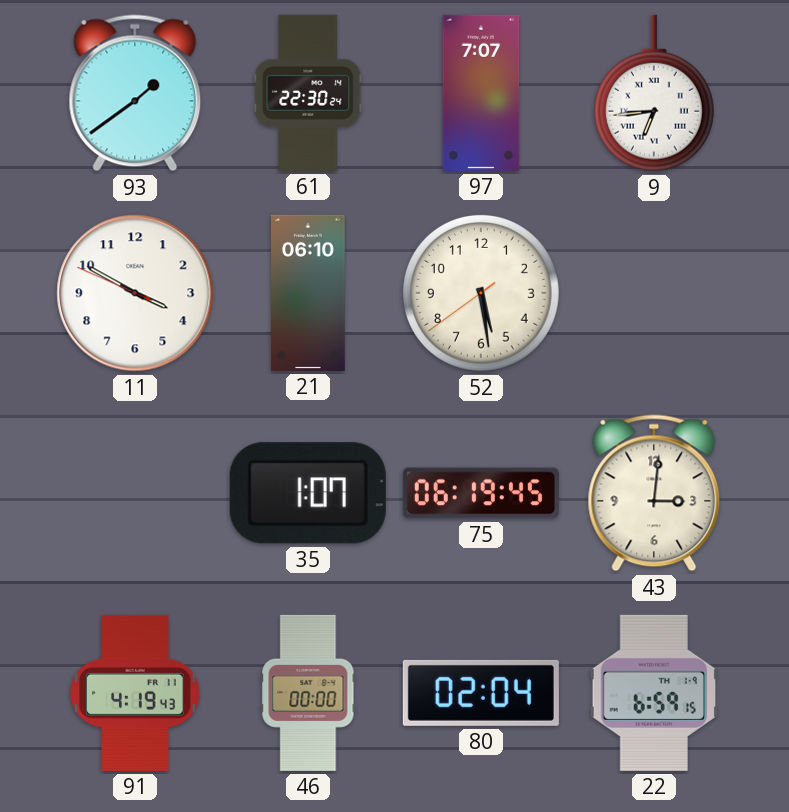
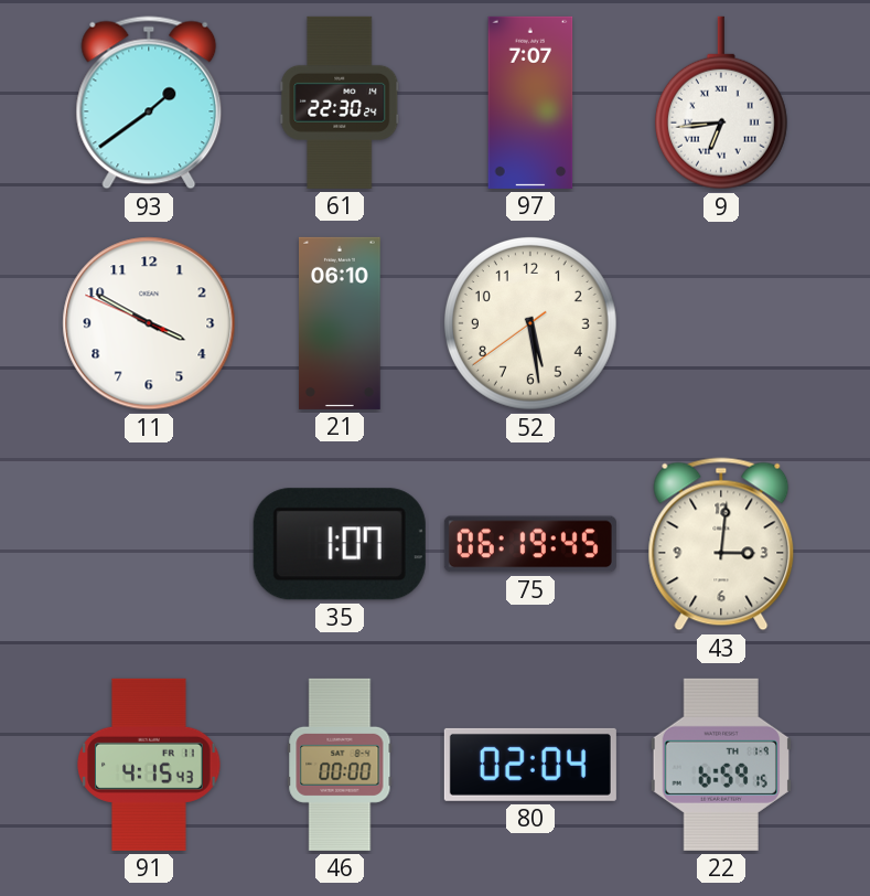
91: 4:19 -> 4:15 (149, 765)
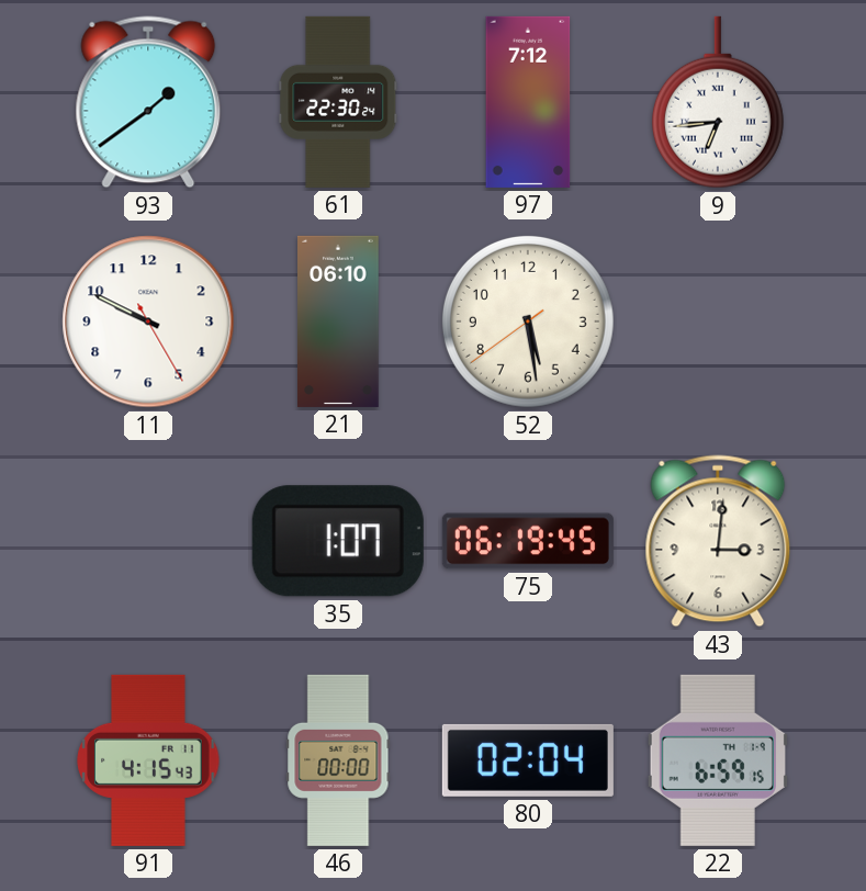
97: 7:07 -> 7:12 (528, 102)
11: 3:49 -> 9:49 (148, 322)
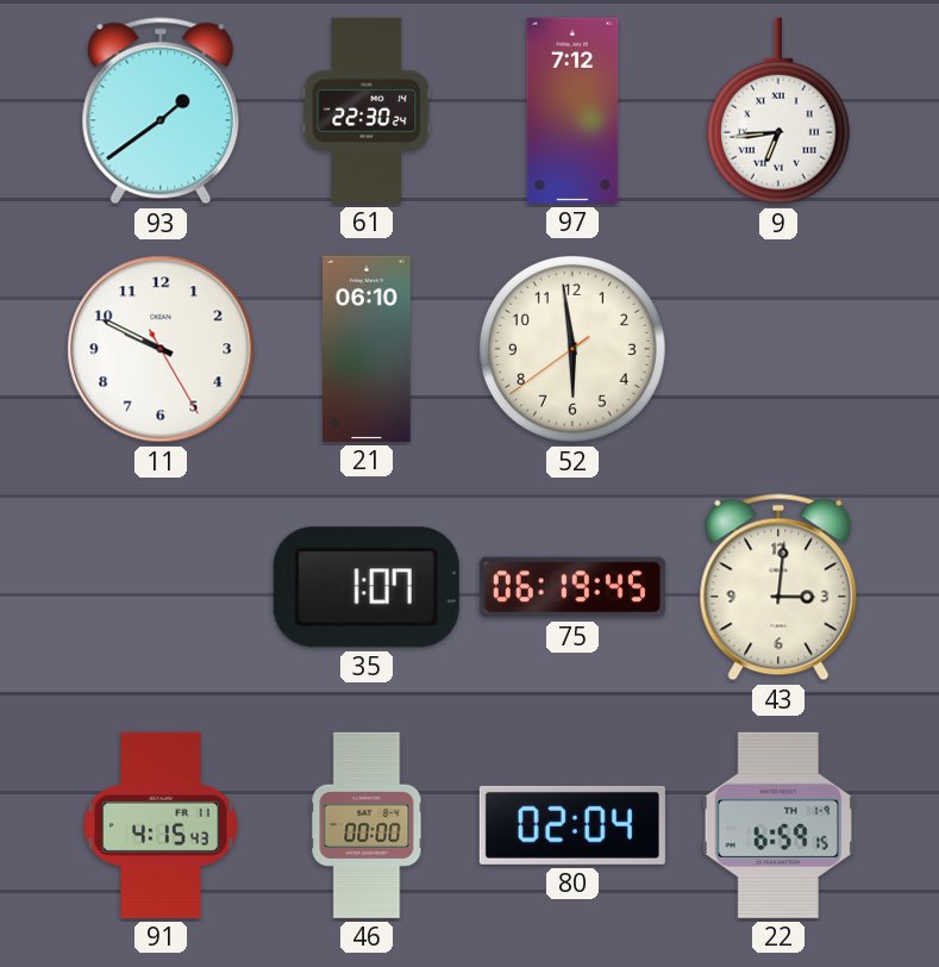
52: 5:28 -> 5:58 (572, 349)
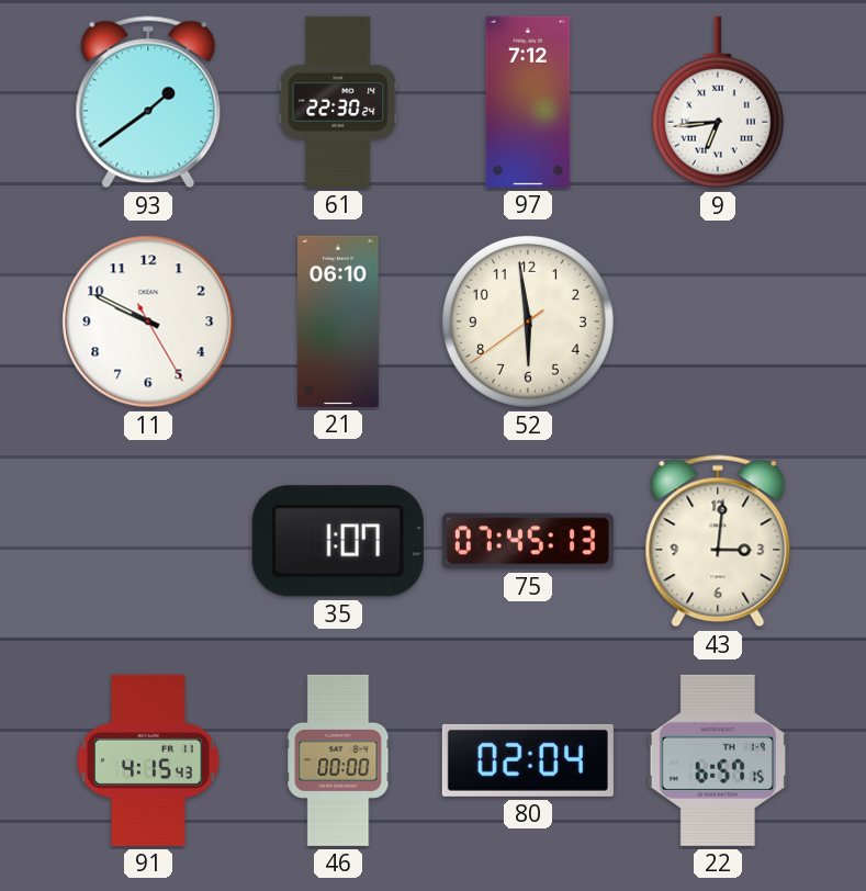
75: 06:19 -> 07:45 (528, 541)
22: 6:59 -> 6:57 (718, 760)
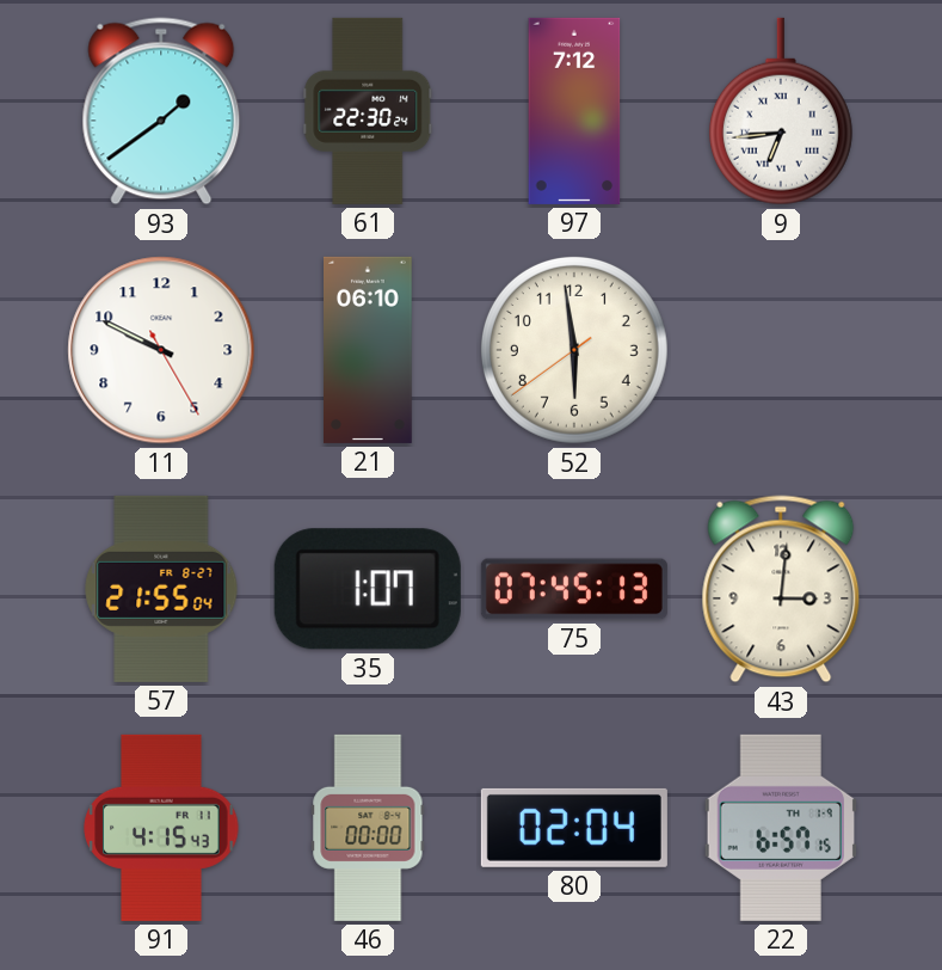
57: none -> 21:55 (161, 589)
